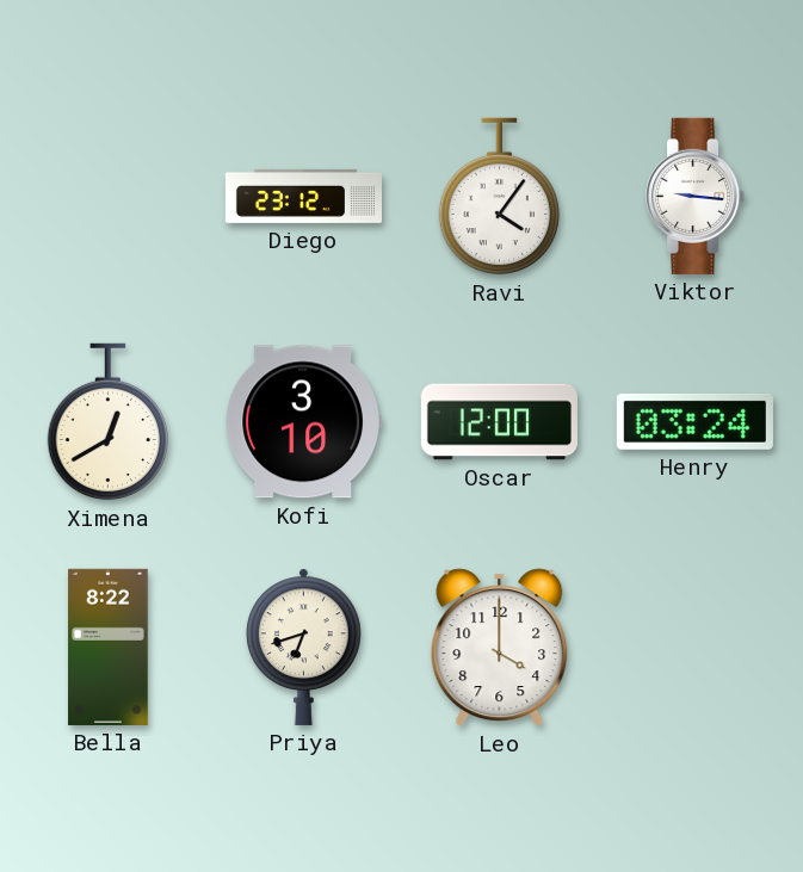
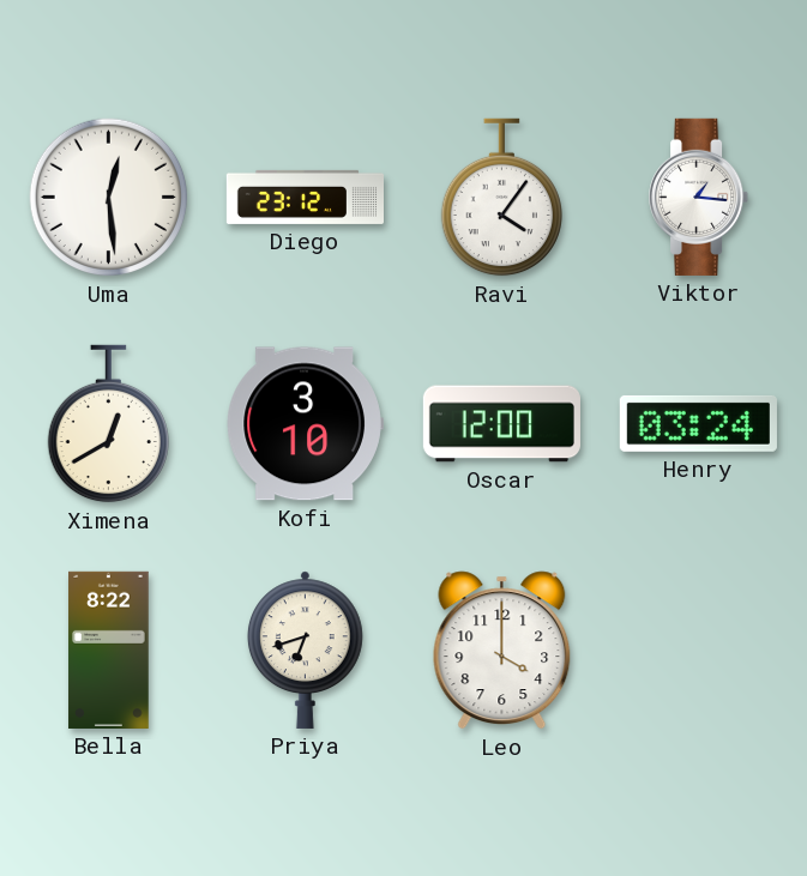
Uma: none -> 12:29 (109, 198)
Viktor: 9:16 -> 1:16 (699, 197)
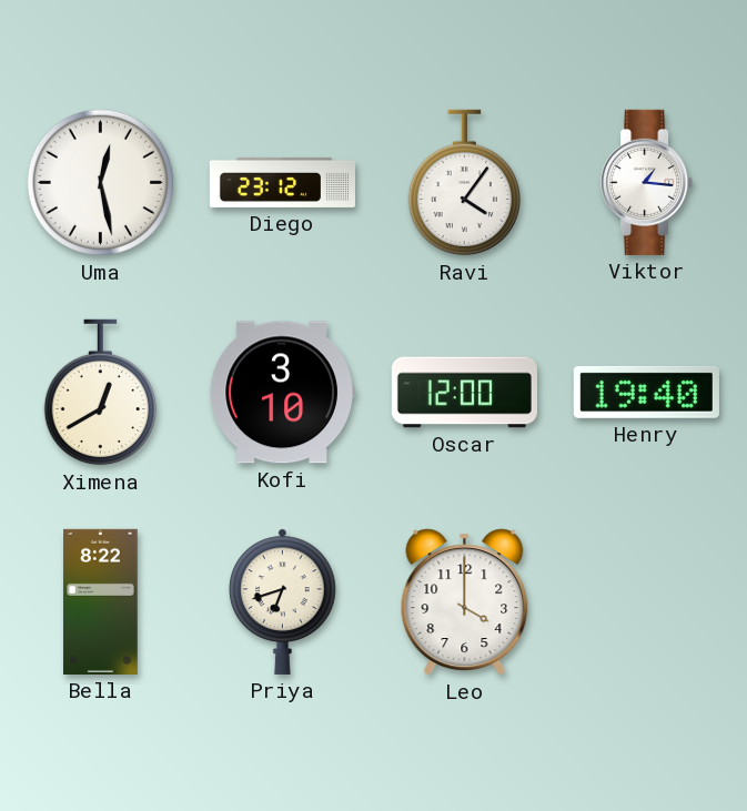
Uma: 12:29 -> 12:28 (101, 183)
Henry: 03:24 -> 19:40 (646, 392)
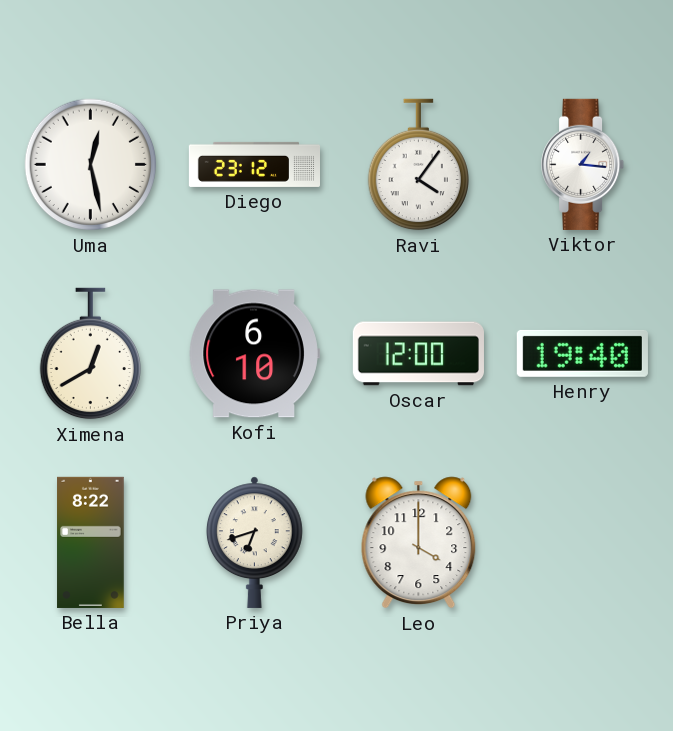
Kofi: 3:10 -> 6:10 (254, 354)
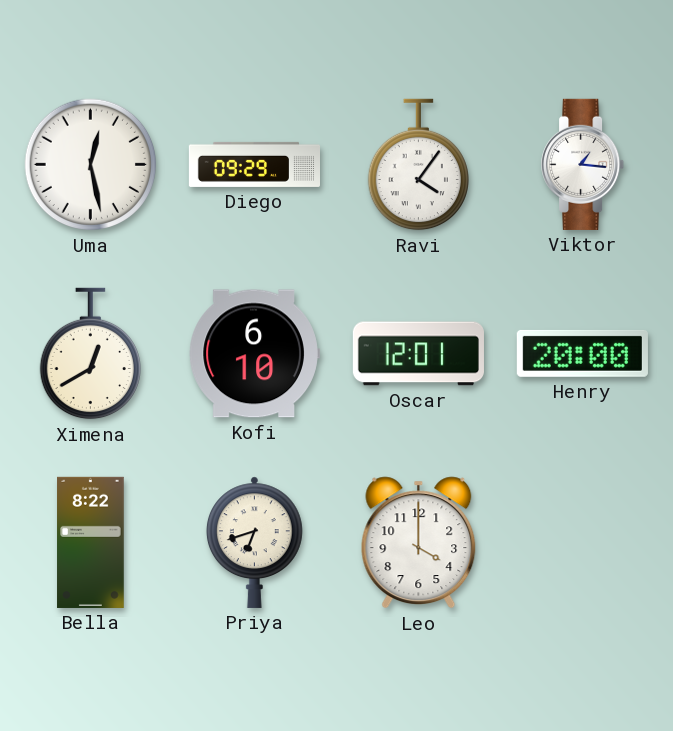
Diego: 23:12 -> 09:29 (254, 164)
Oscar: 12:00 -> 12:01 (418, 354)
Henry: 19:40 -> 20:00 (582, 353)
